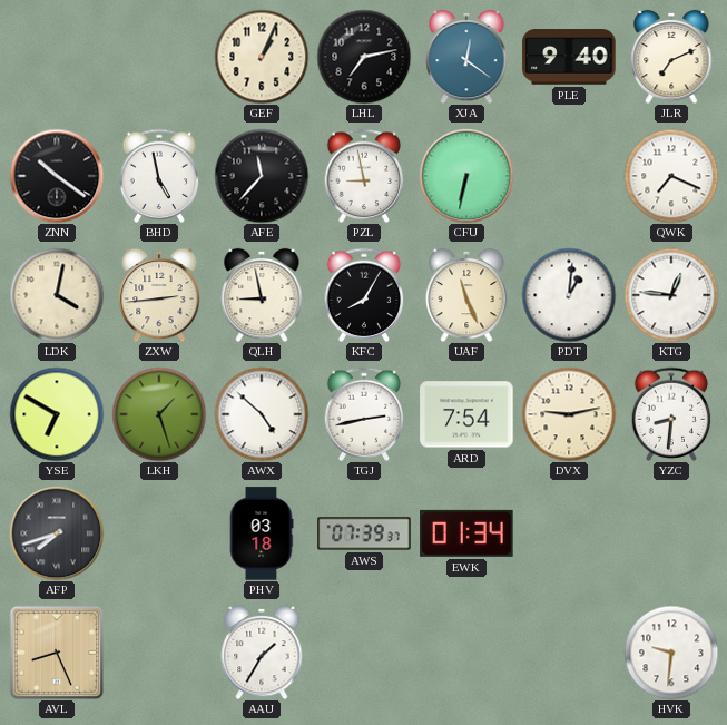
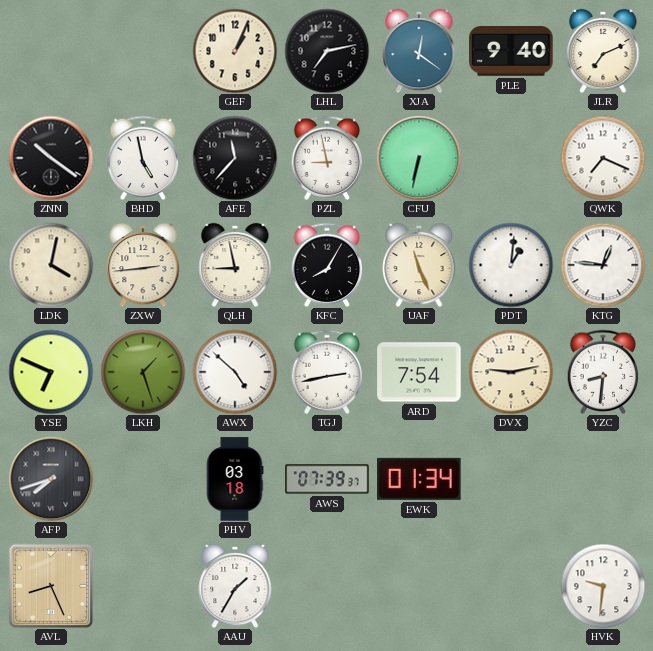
YSE: 6:50 -> 6:49 (51, 372)
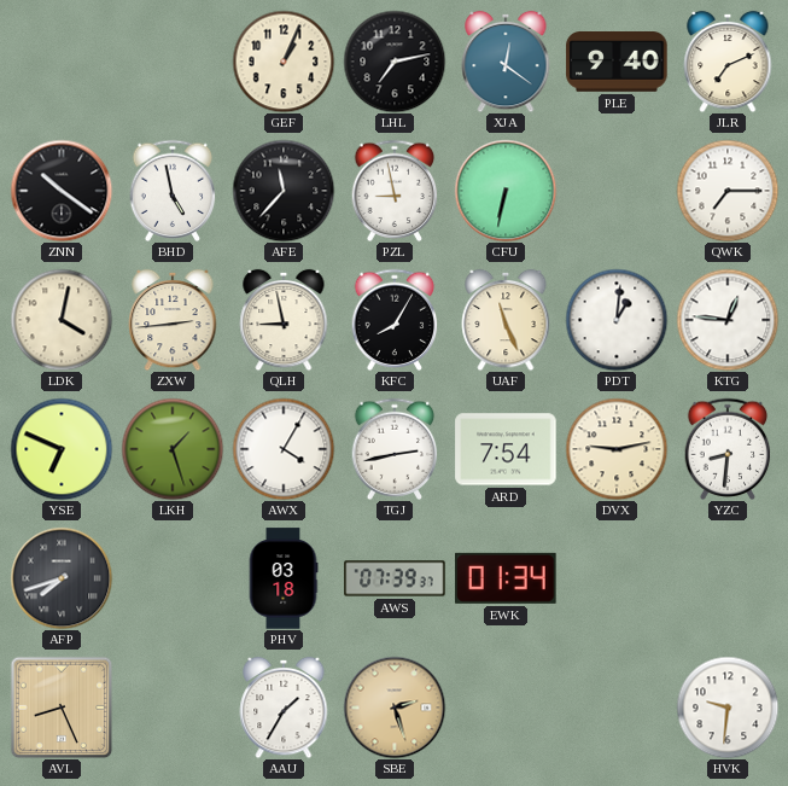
QWK: 7:19 -> 7:15 (728, 191)
AWX: 4:52 -> 4:05 (284, 449)
SBE: none -> 2:27 (395, 708)
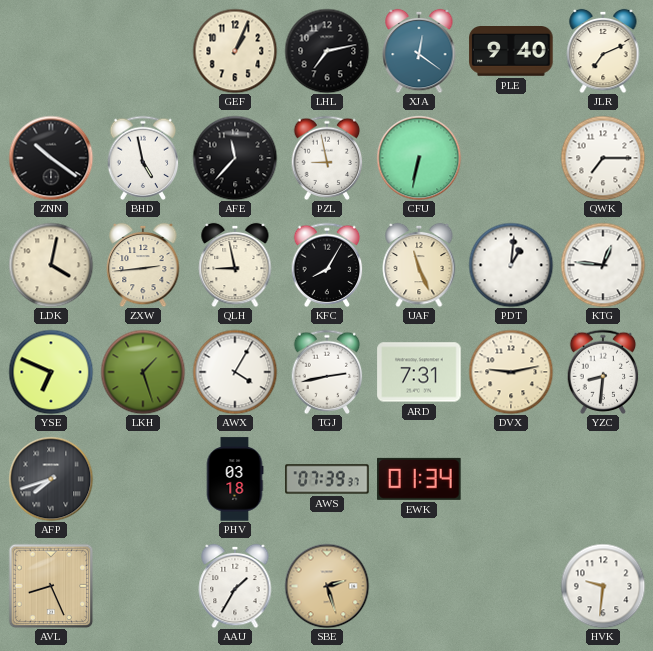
ARD: 7:54 -> 7:31 (419, 372)
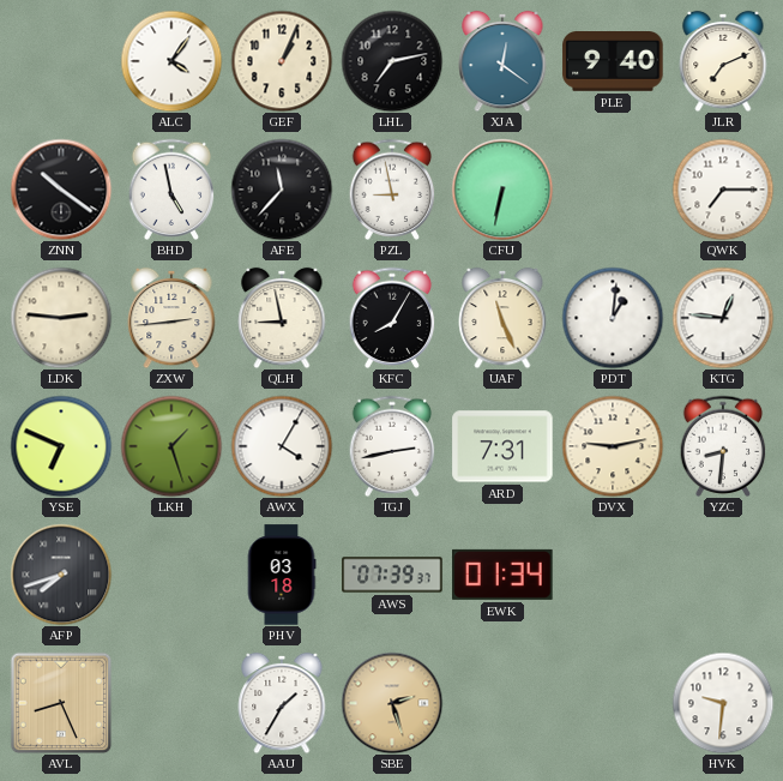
ALC: none -> 4:06 (171, 61)
LDK: 4:02 -> 2:46 (61, 318)
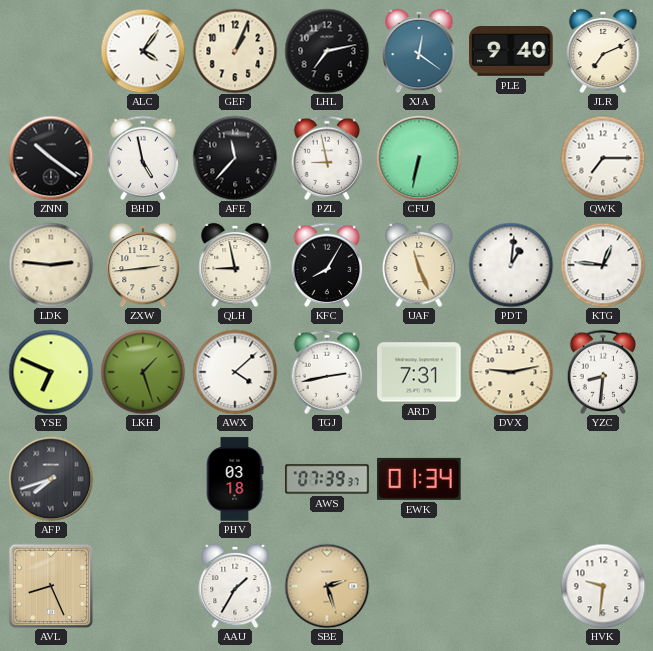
AWX: 4:05 -> 4:08 (235, 372)
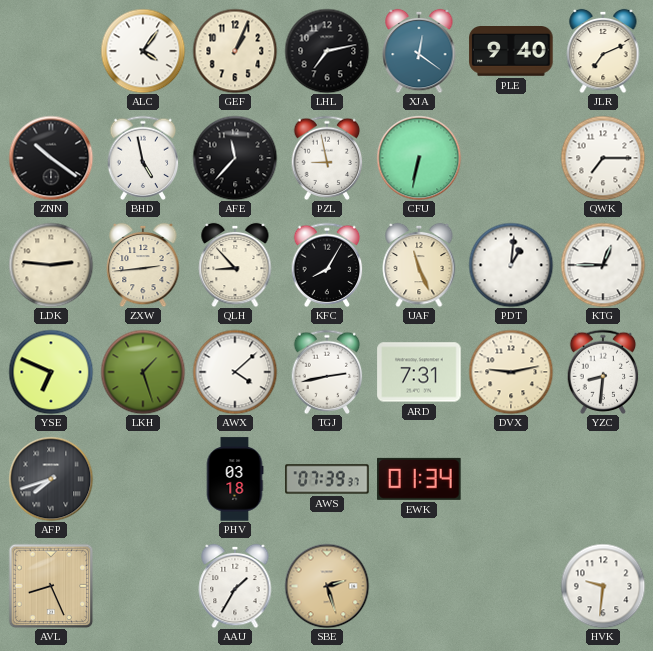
QLH: 8:58 -> 8:53 (235, 265)
KTG: 12:46 -> 12:45 (603, 265)
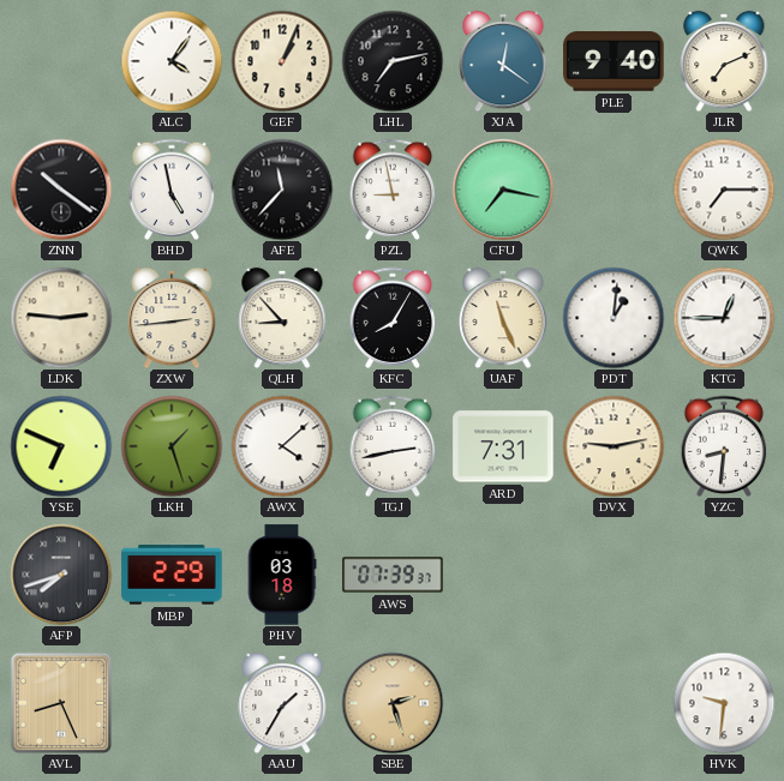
CFU: 6:32 -> 7:17 (503, 190)
MBP: none -> 2:29 (172, 575)
EWK: 01:34 -> none (419, 479)
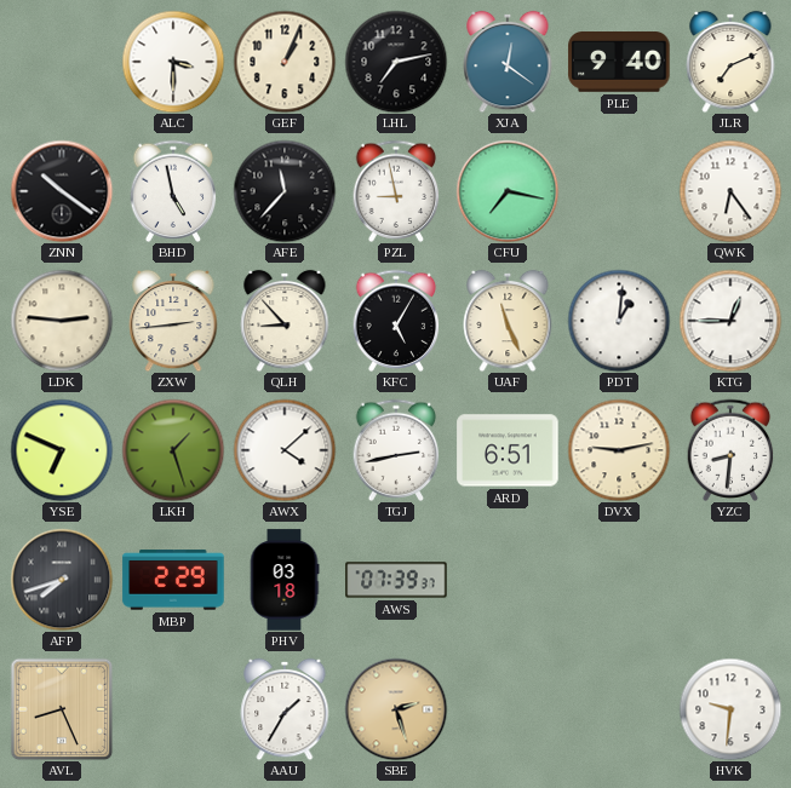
ALC: 4:06 -> 3:30 (173, 62)
QWK: 7:15 -> 6:24 (730, 191)
KFC: 8:05 -> 5:05 (396, 321)
ARD: 7:31 -> 6:51 (508, 450)
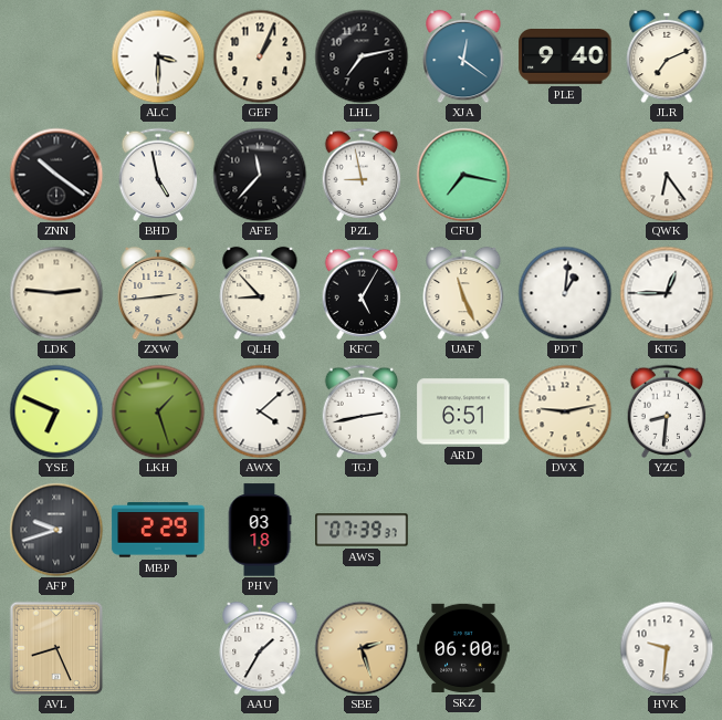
AFP: 7:42 -> 9:42 (56, 530)
SKZ: none -> 06:00 (463, 648)
